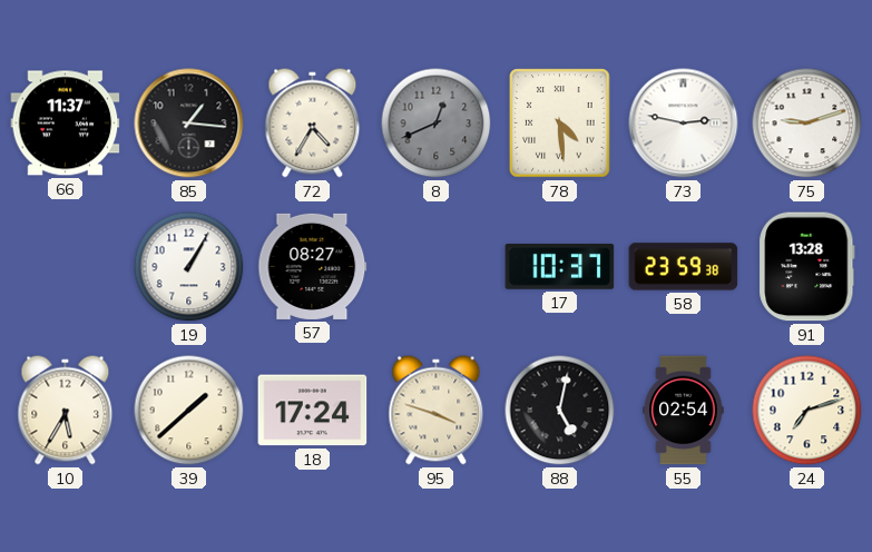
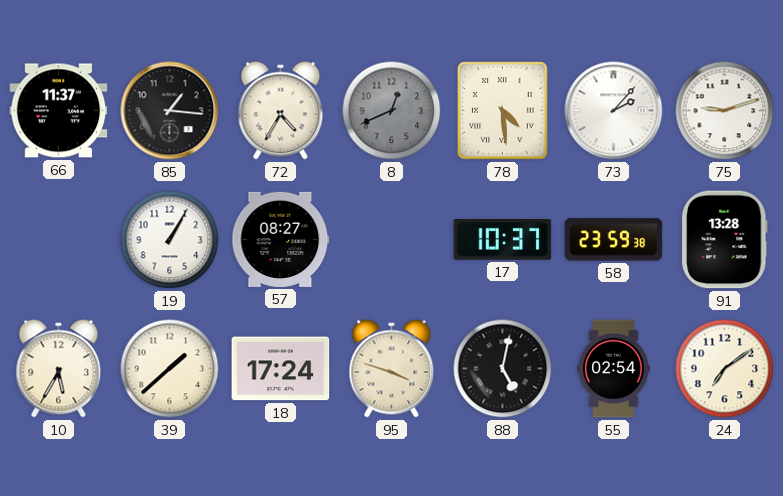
73: 2:47 -> 2:07 (614, 111)
24: 7:12 -> 7:09 (725, 369)
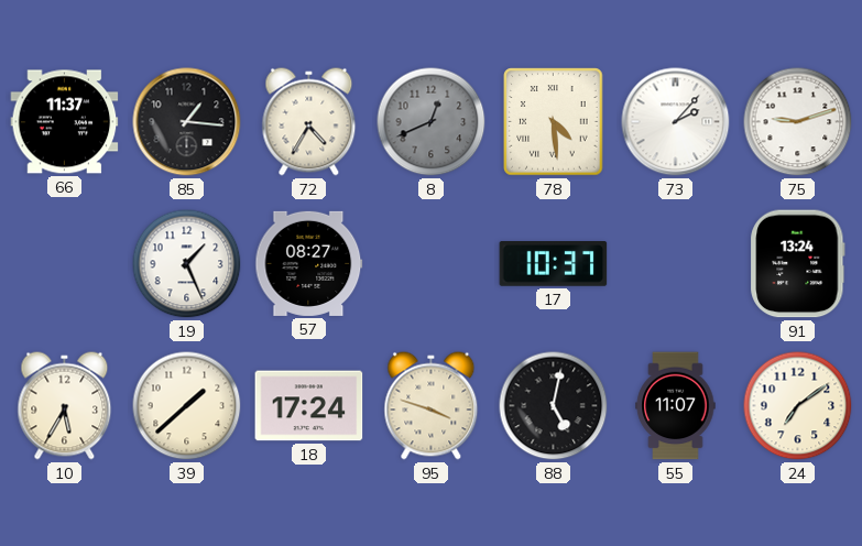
19: 1:05 -> 1:26 (187, 264)
58: 23:59 -> none (614, 240)
91: 13:28 -> 13:24 (798, 264)
55: 02:54 -> 11:07 (676, 406)
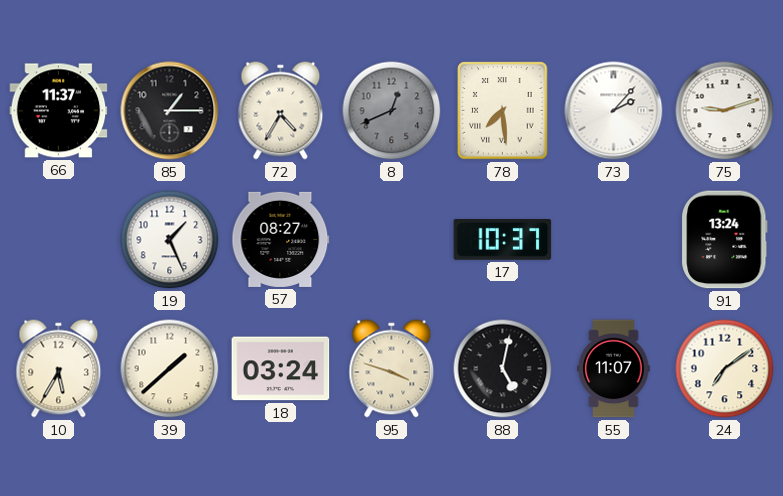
85: 1:16 -> 1:15 (170, 111)
78: 4:29 -> 7:29 (503, 111)
18: 17:24 -> 03:24 (281, 369)
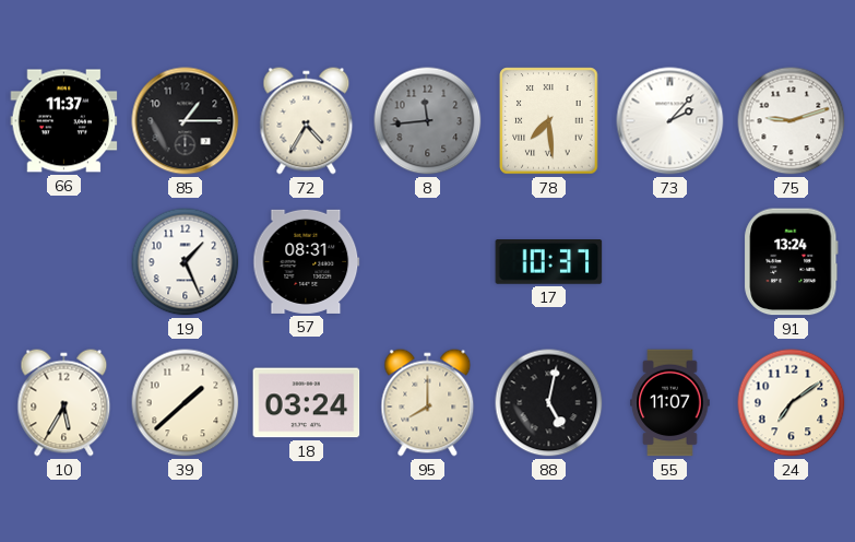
8: 12:41 -> 11:44 (428, 121)
57: 08:27 -> 08:31 (307, 261)
95: 3:48 -> 8:00 (428, 403)
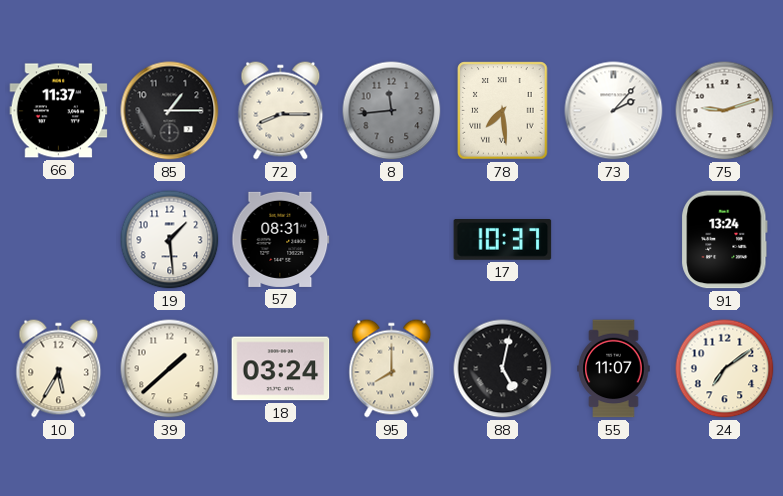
72: 4:35 -> 8:15 (281, 111)
19: 1:26 -> 1:29 (170, 240)
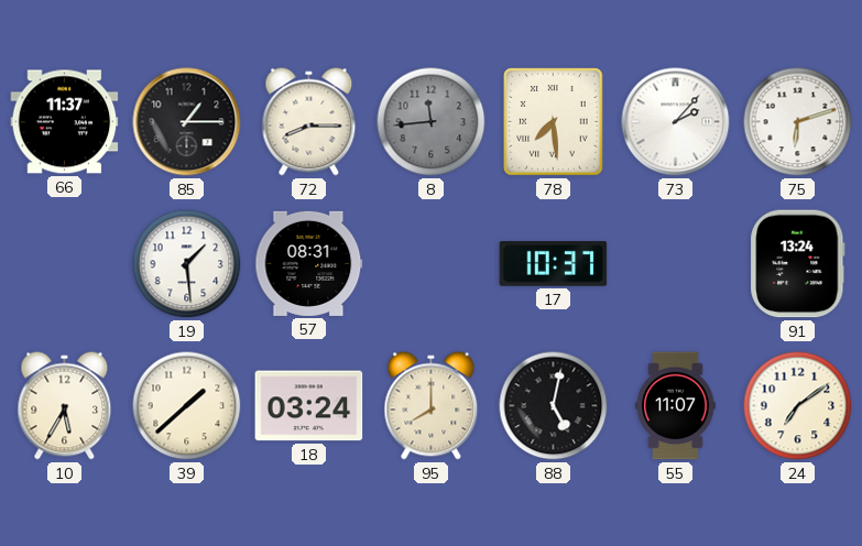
75: 9:12 -> 6:12 (798, 122)
